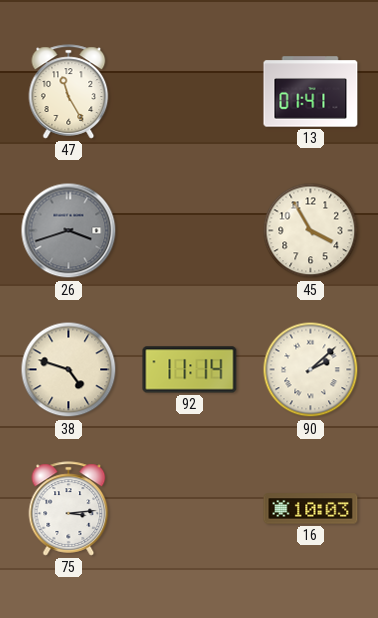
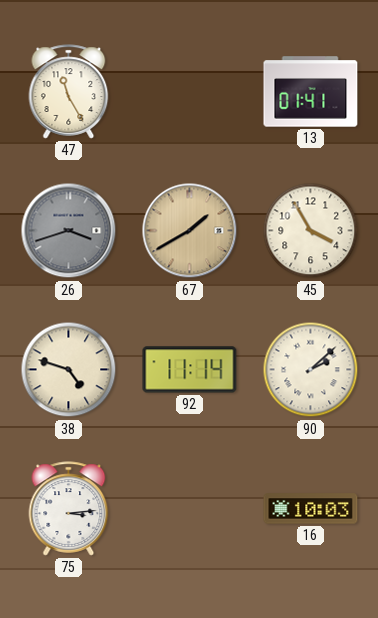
67: none -> 1:40 (190, 231)
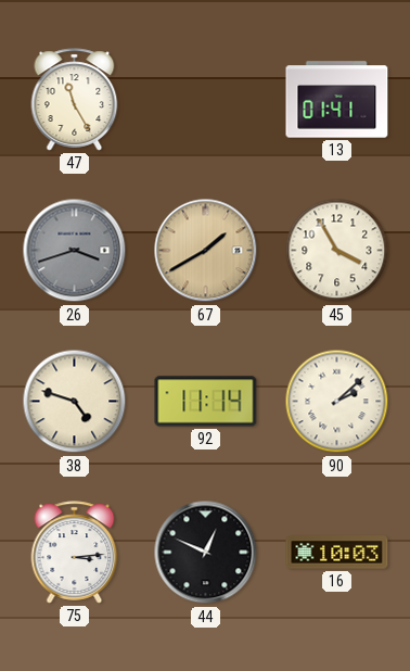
44: none -> 12:49 (206, 553)
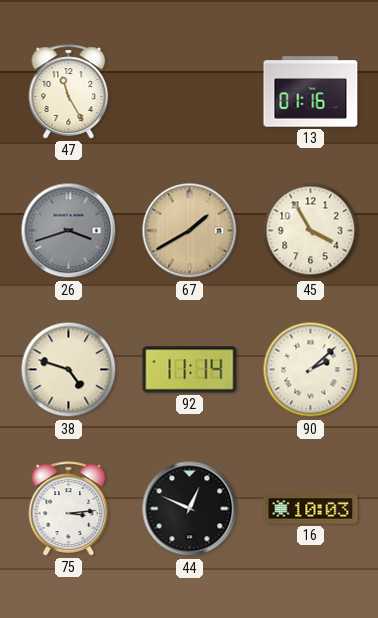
13: 01:41 -> 01:16 (311, 92)
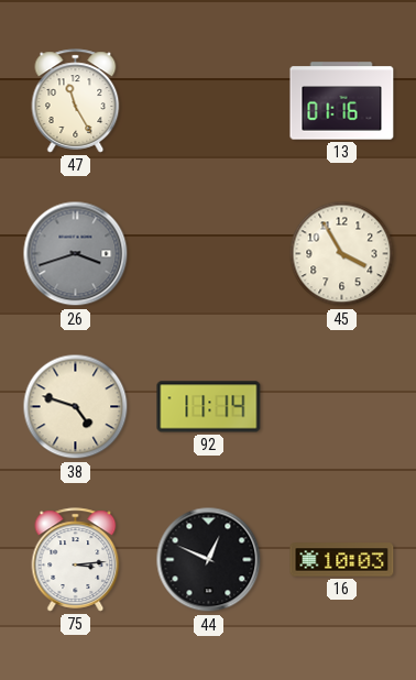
67: 1:40 -> none (190, 231)
90: 2:08 -> none (311, 370)
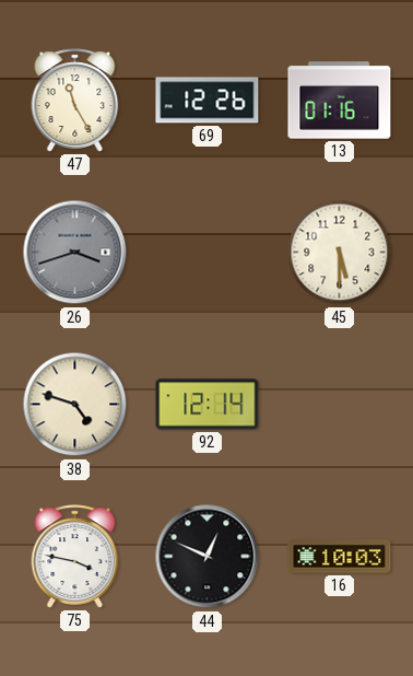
69: none -> 12:26 (208, 101)
45: 3:55 -> 5:30 (340, 253)
92: 11:14 -> 12:14 (208, 405)
75: 3:14 -> 3:47 (75, 557)
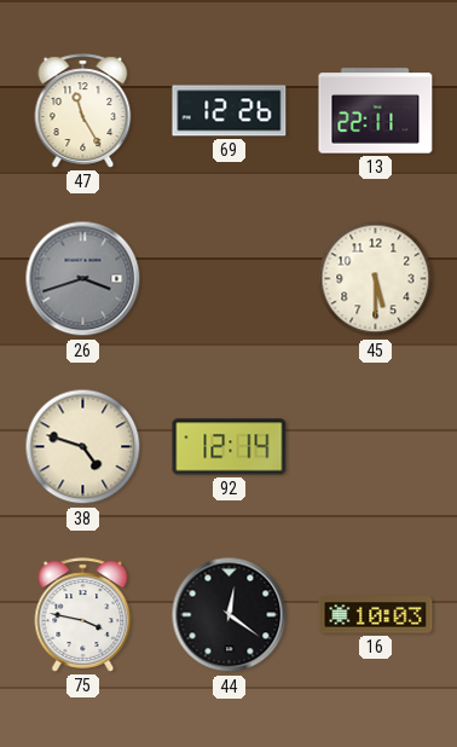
13: 01:16 -> 22:11 (376, 111)
44: 12:49 -> 12:21 (230, 615)
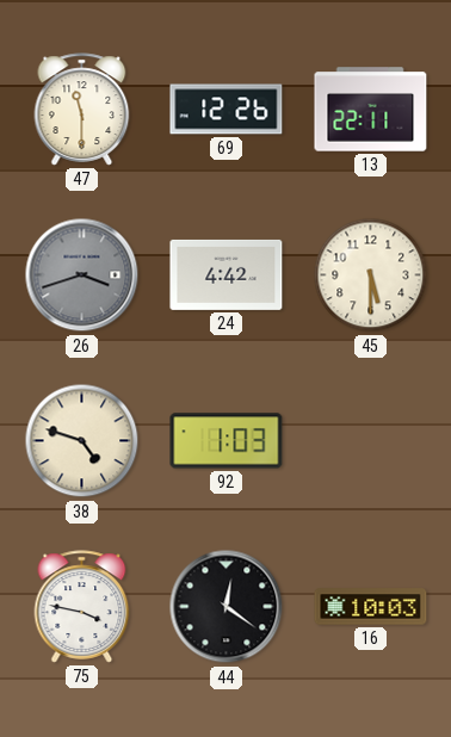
47: 11:25 -> 11:30 (82, 110)
24: none -> 4:42 (227, 274)
92: 12:14 -> 1:03 (227, 441)
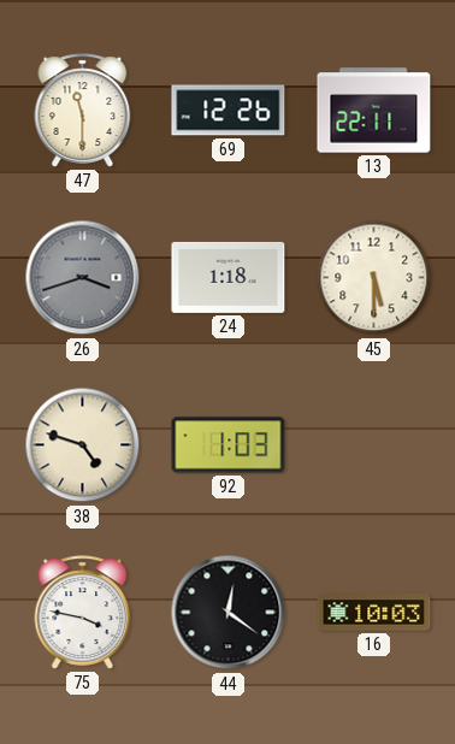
24: 4:42 -> 1:18 (229, 277)
